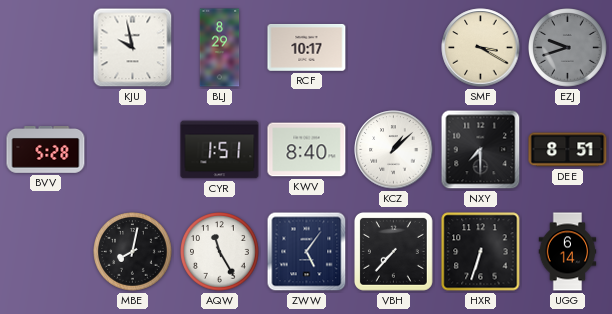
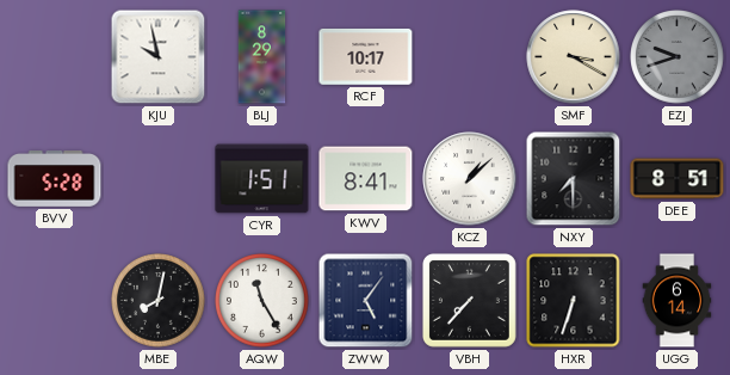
KWV: 8:40 -> 8:41 (366, 179)
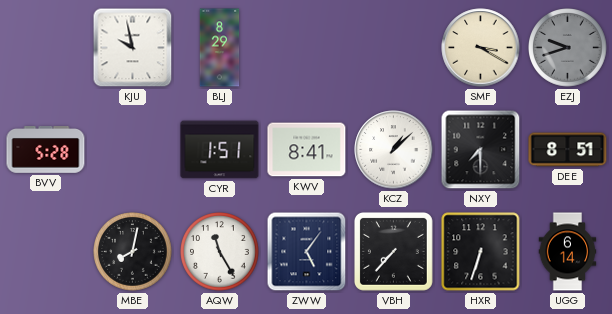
RCF: 10:17 -> none (366, 57)
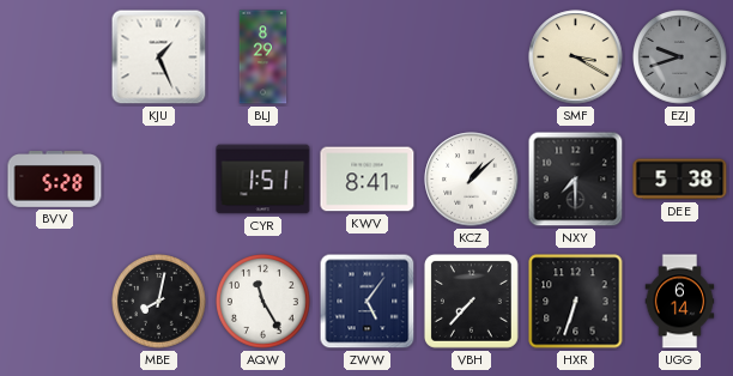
KJU: 9:58 -> 1:26 (159, 57)
DEE: 8:51 -> 5:38 (680, 180)
